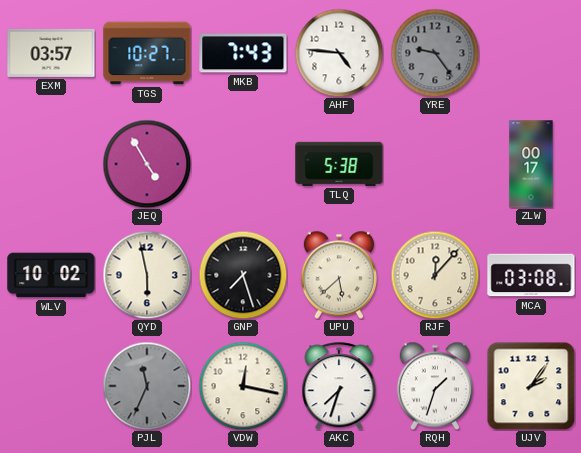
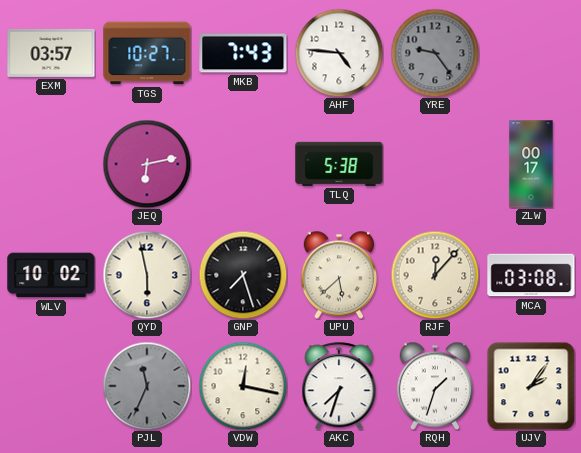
JEQ: 4:55 -> 6:13 (147, 164)
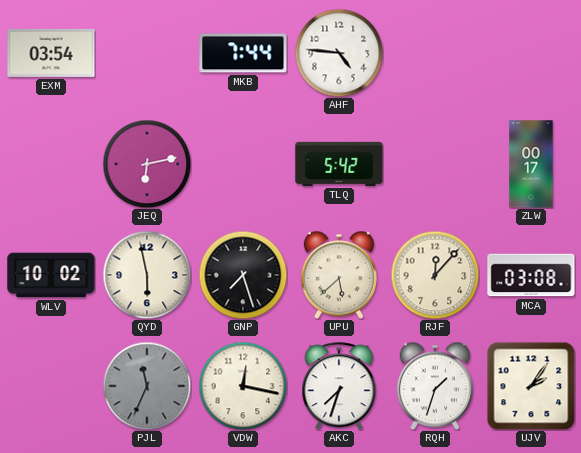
EXM: 03:57 -> 03:54 (51, 53)
TGS: 10:27 -> none (147, 53)
MKB: 7:43 -> 7:44 (243, 53)
YRE: 9:24 -> none (435, 53)
TLQ: 5:38 -> 5:42 (339, 164)
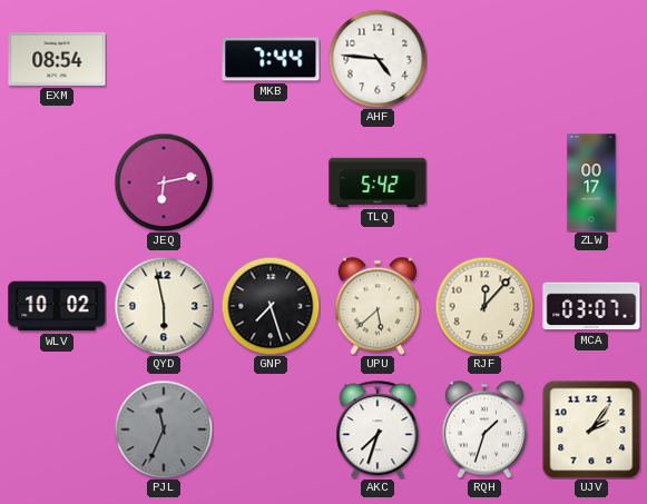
EXM: 03:54 -> 08:54 (57, 59)
MCA: 03:08 -> 03:07 (591, 306)
VDW: 12:17 -> none (243, 386)
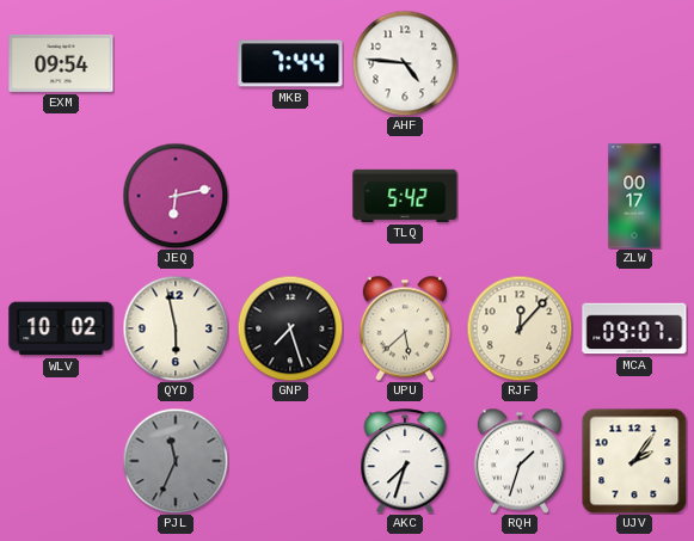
EXM: 08:54 -> 09:54 (61, 63)
MCA: 03:07 -> 09:07 (634, 328)
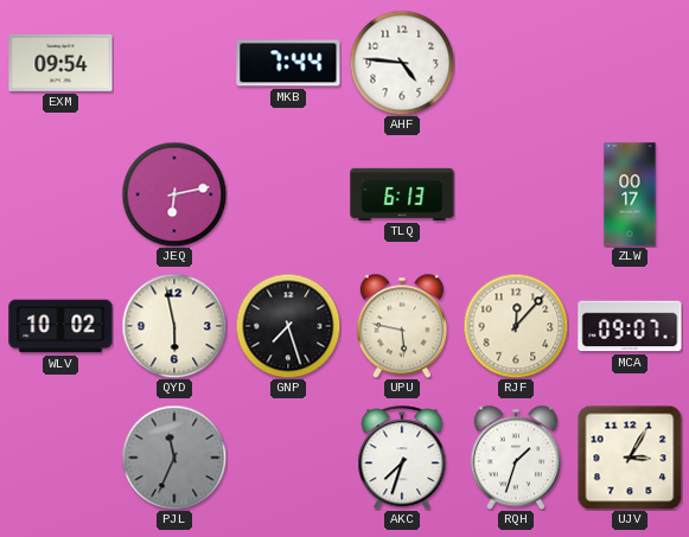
TLQ: 5:42 -> 6:13 (402, 194)
UPU: 5:38 -> 5:47 (402, 326)
UJV: 2:06 -> 3:05 (630, 458)
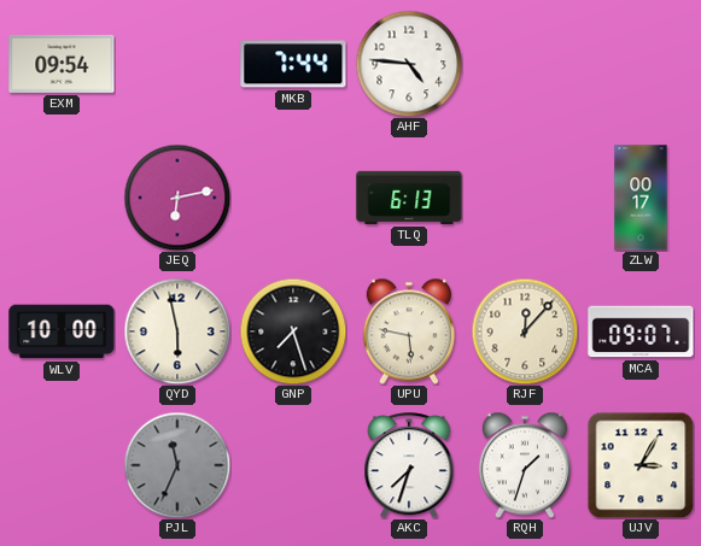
WLV: 10:02 -> 10:00 (62, 331)
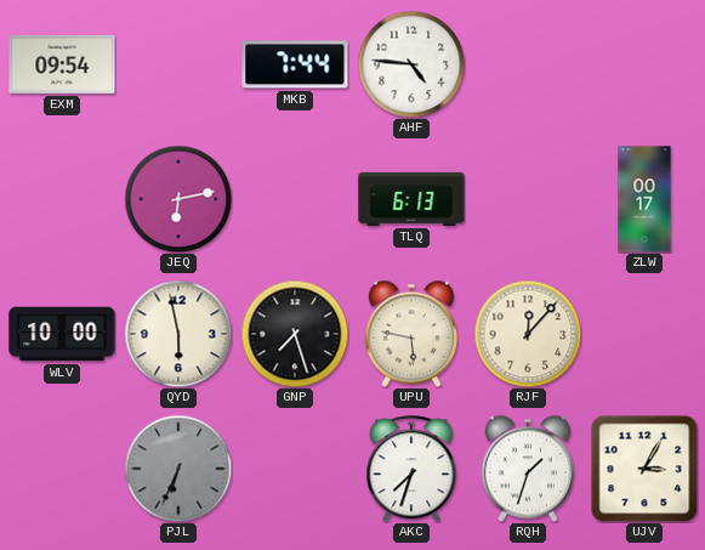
MCA: 09:07 -> none (641, 331)
PJL: 11:34 -> 6:34 (178, 469)
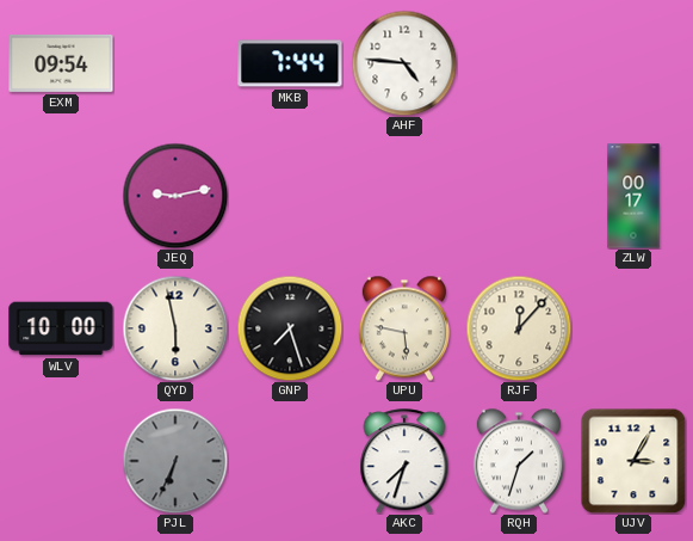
JEQ: 6:13 -> 9:13 (175, 196)
TLQ: 6:13 -> none (411, 199)
